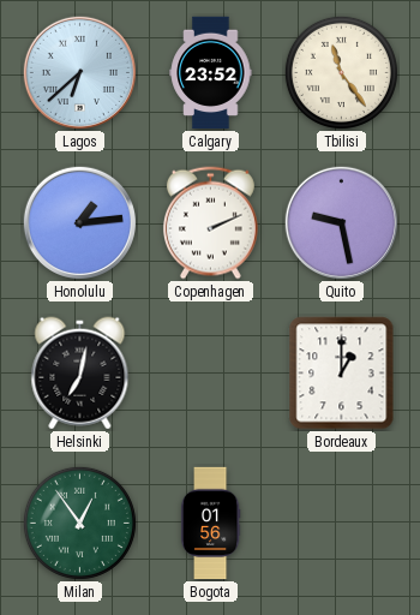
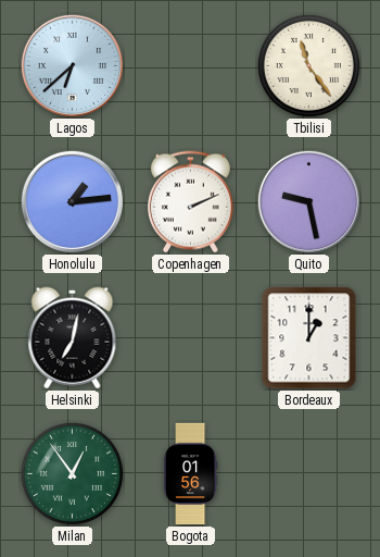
Calgary: 23:52 -> none (211, 73)
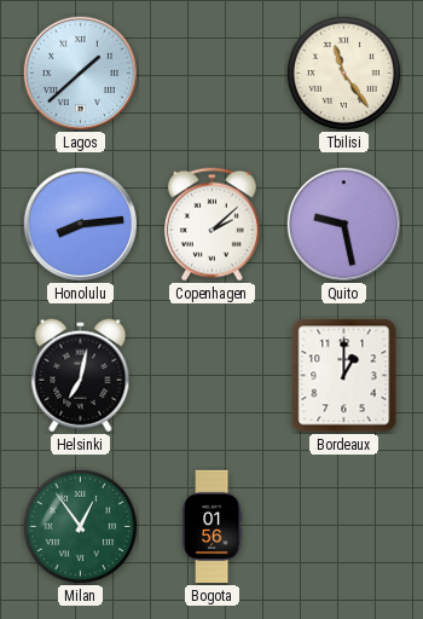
Lagos: 6:38 -> 1:38 (80, 73)
Honolulu: 1:14 -> 8:14 (80, 224)
Copenhagen: 2:11 -> 2:08 (211, 225)
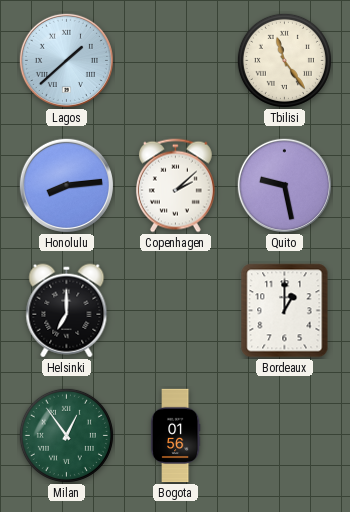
Helsinki: 7:02 -> 7:00 (67, 311)
